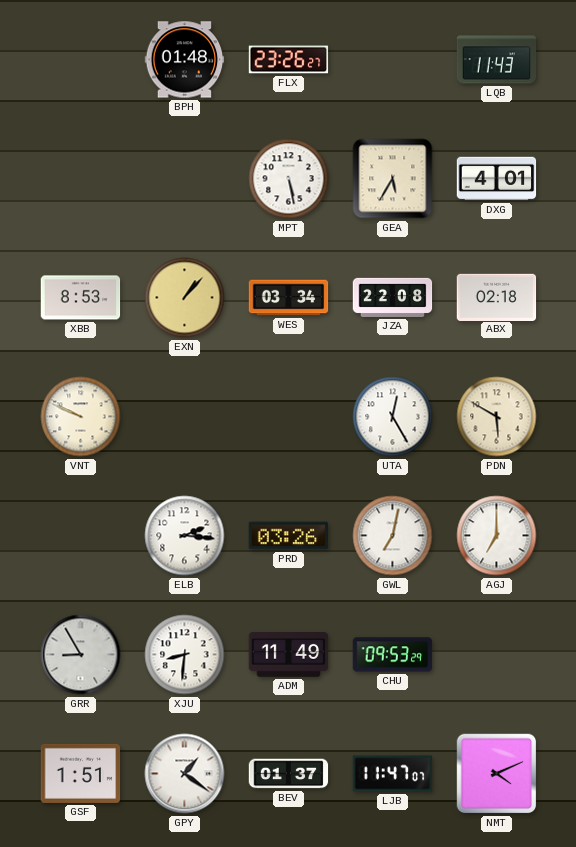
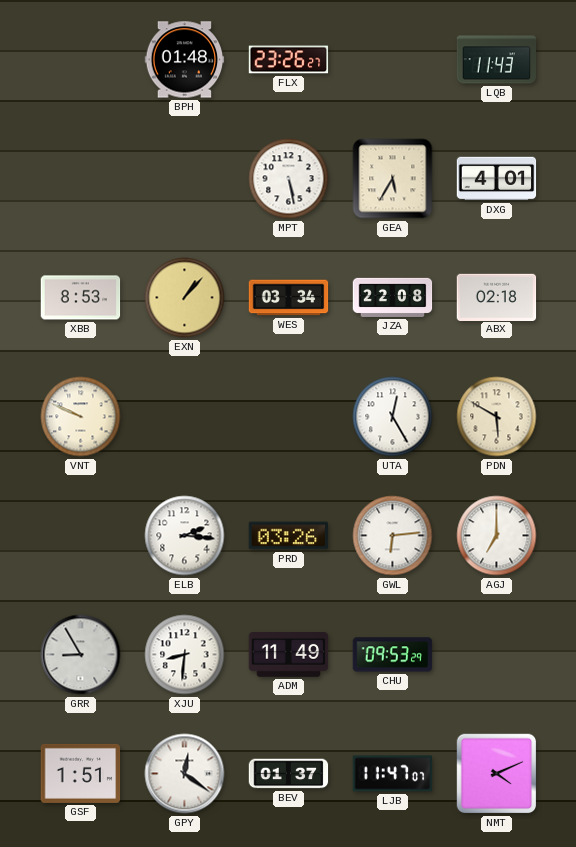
GWL: 7:02 -> 6:14 (393, 536)
GPY: 1:21 -> 12:21 (185, 774)
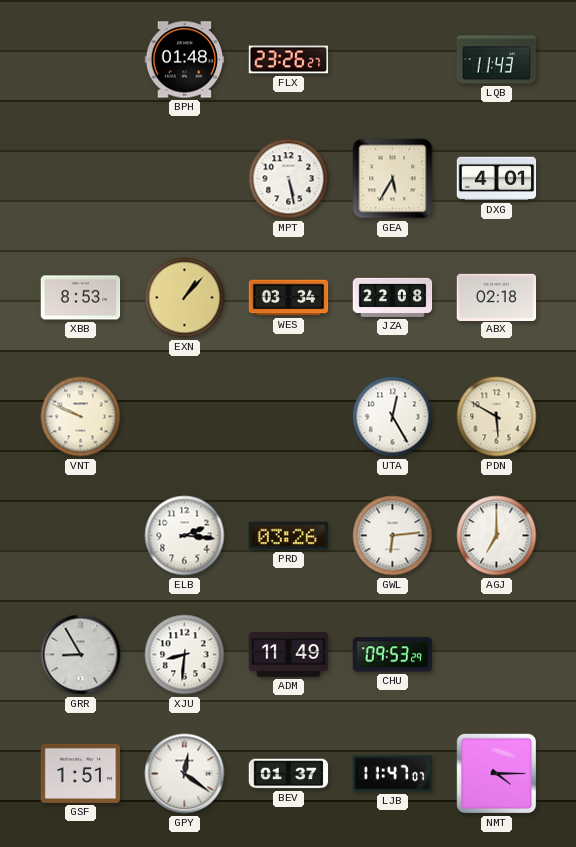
NMT: 4:11 -> 4:15 (497, 774)
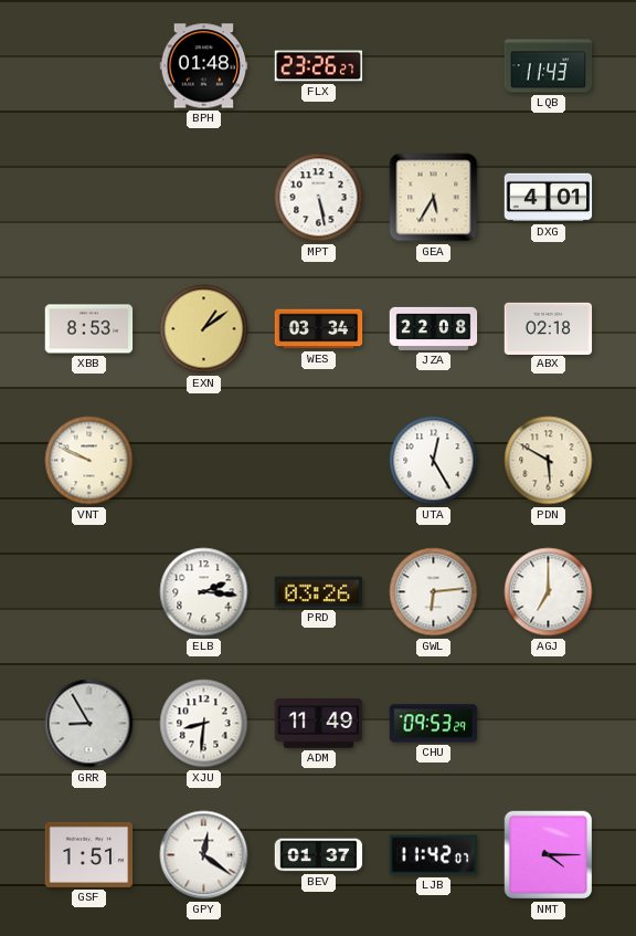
EXN: 1:07 -> 1:09 (204, 329)
LJB: 11:47 -> 11:42 (434, 855)
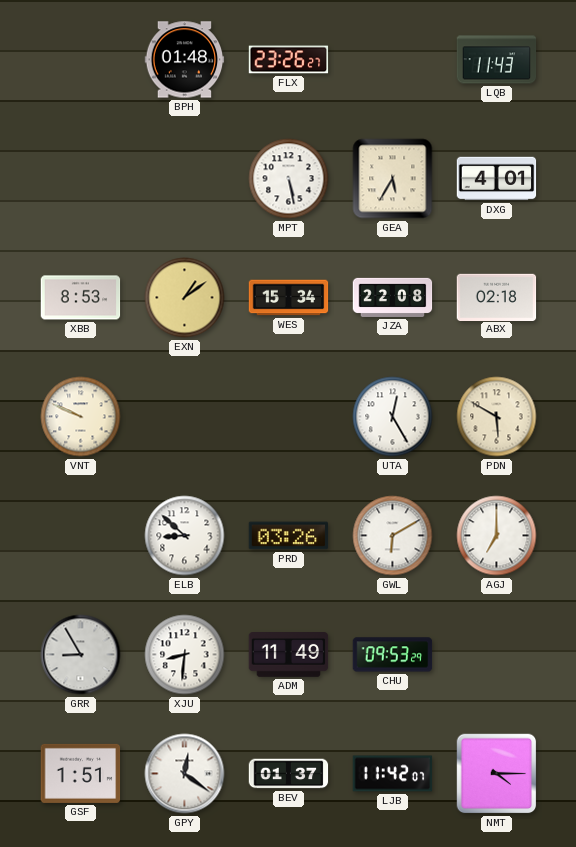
WES: 03:34 -> 15:34 (289, 298)
ELB: 2:16 -> 8:52 (185, 536)
GWL: 6:14 -> 6:10 (393, 536)
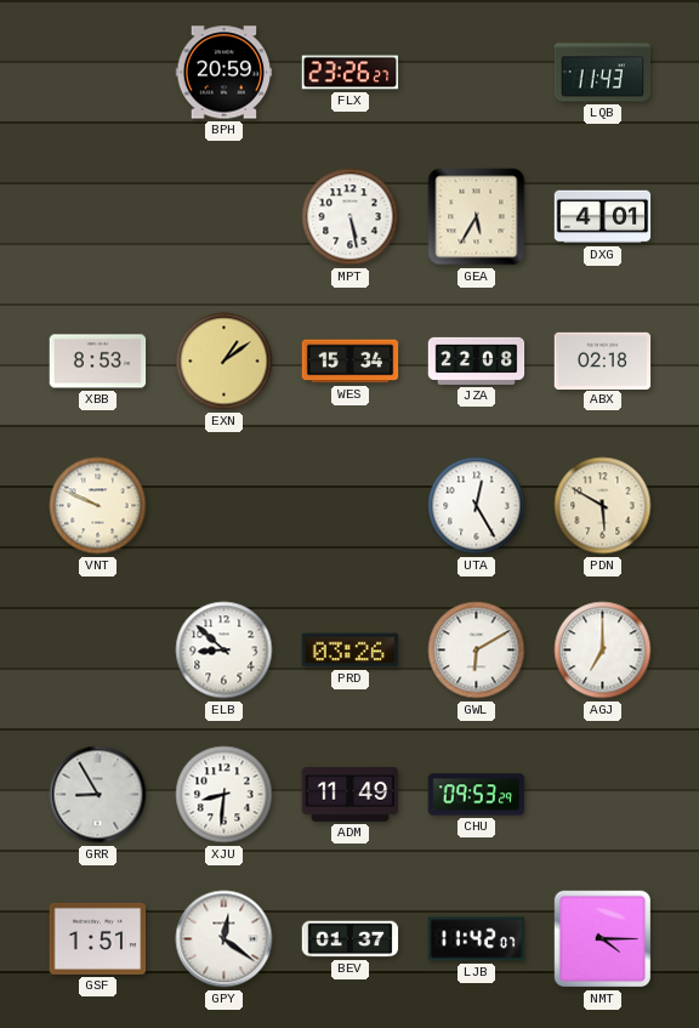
BPH: 01:48 -> 20:59 (225, 73)
